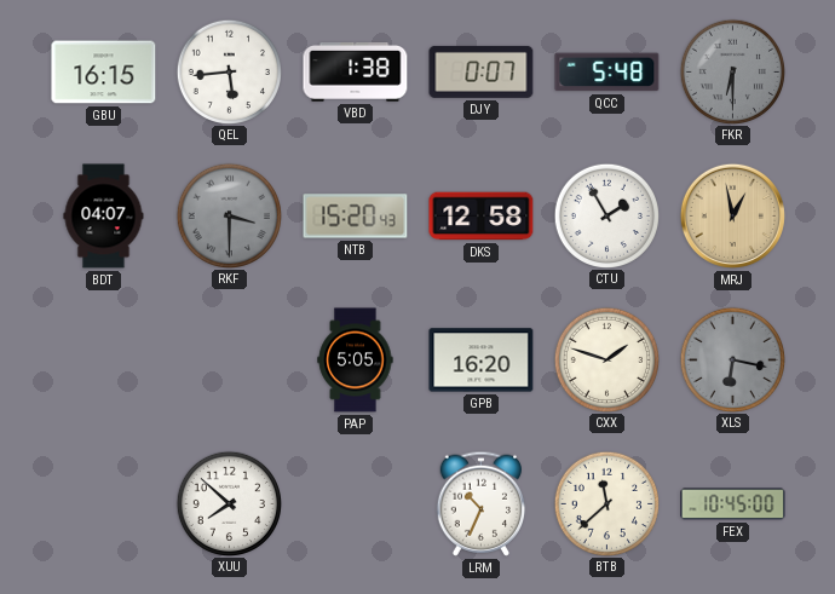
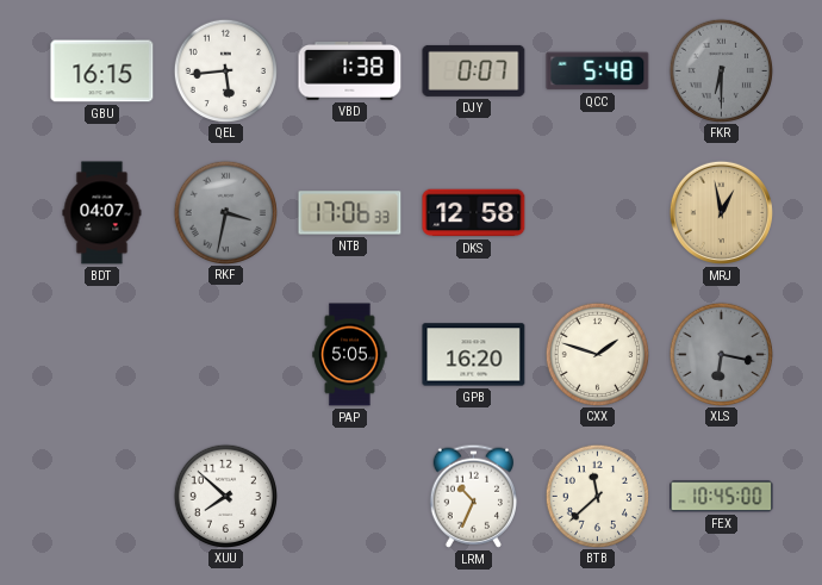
RKF: 3:30 -> 3:32 (225, 212)
NTB: 15:20 -> 17:06 (350, 213)
CTU: 1:55 -> none (606, 215)
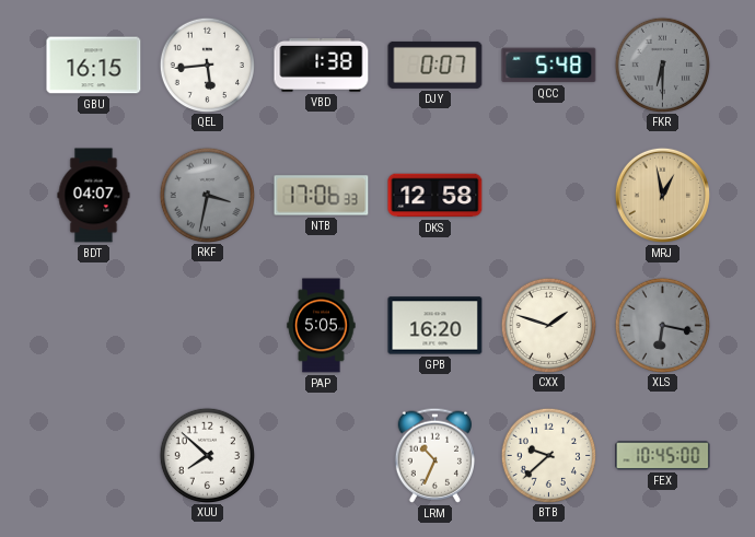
BTB: 11:38 -> 9:38 (548, 455)
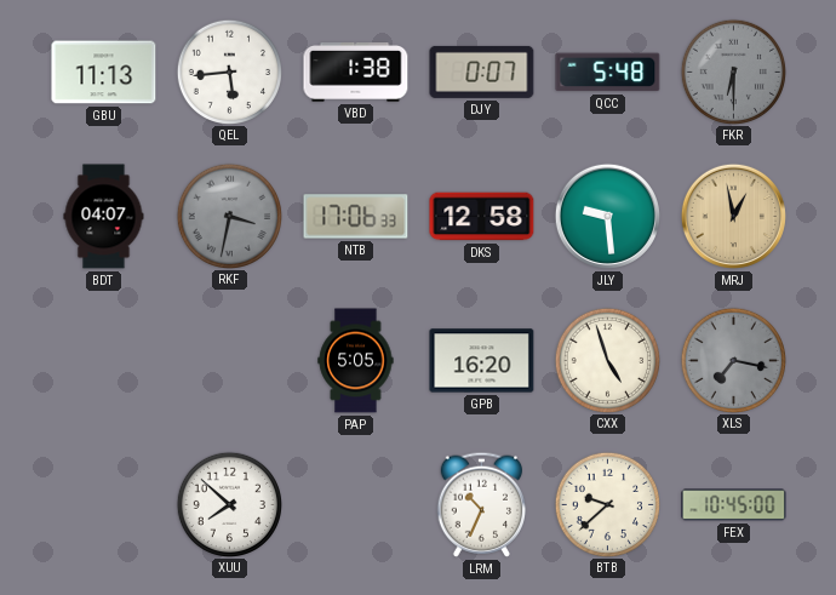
GBU: 16:15 -> 11:13 (104, 73)
JLY: none -> 9:29 (607, 216)
CXX: 1:48 -> 4:57 (607, 360)
XLS: 6:17 -> 7:17 (733, 360)
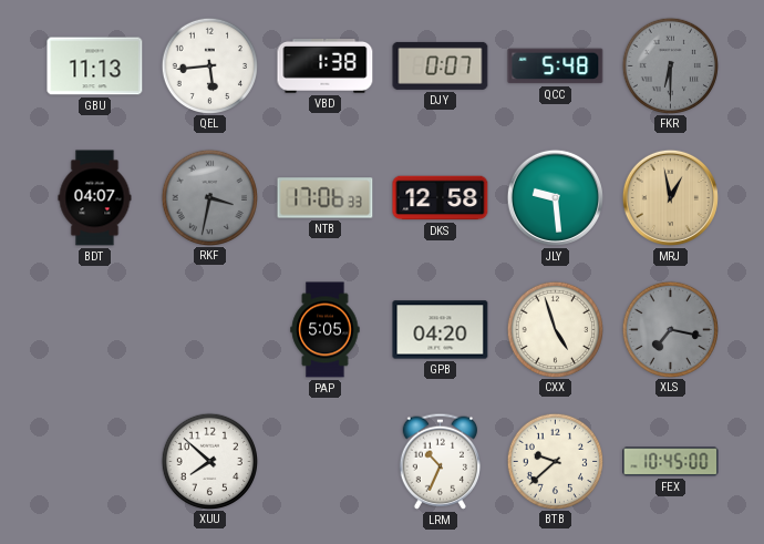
GPB: 16:20 -> 04:20 (441, 330)
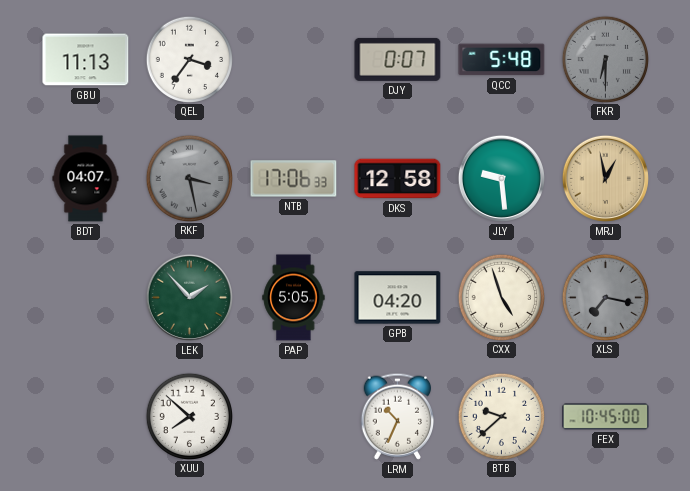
QEL: 5:44 -> 3:36 (189, 59)
VBD: 1:38 -> none (326, 66)
RKF: 3:32 -> 3:28 (189, 178)
LEK: none -> 1:53 (189, 297)
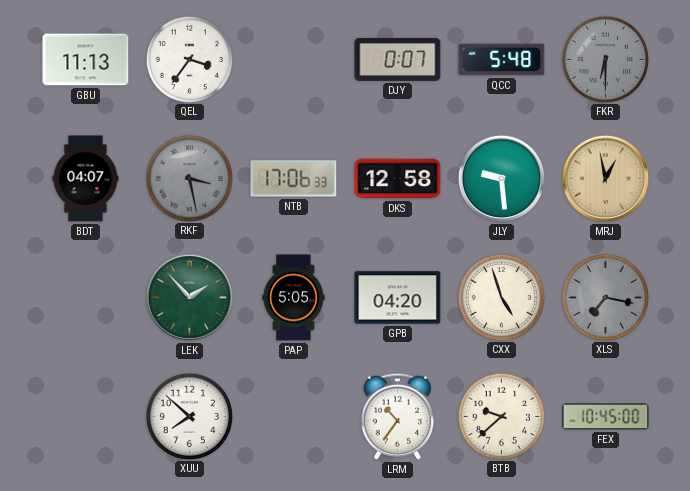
LRM: 10:34 -> 10:36 (397, 416)
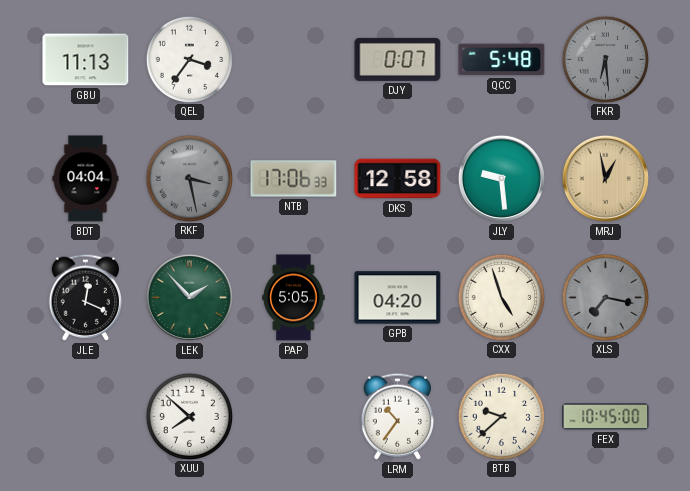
FKR: 6:30 -> 6:29 (605, 59)
BDT: 04:07 -> 04:04 (86, 179)
JLE: none -> 12:19 (85, 297)
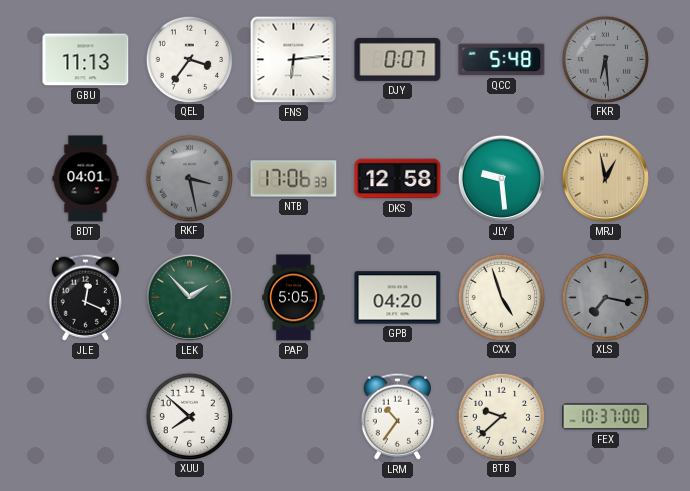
FNS: none -> 6:14 (294, 60)
BDT: 04:04 -> 04:01 (86, 179)
FEX: 10:45 -> 10:37 (606, 417)
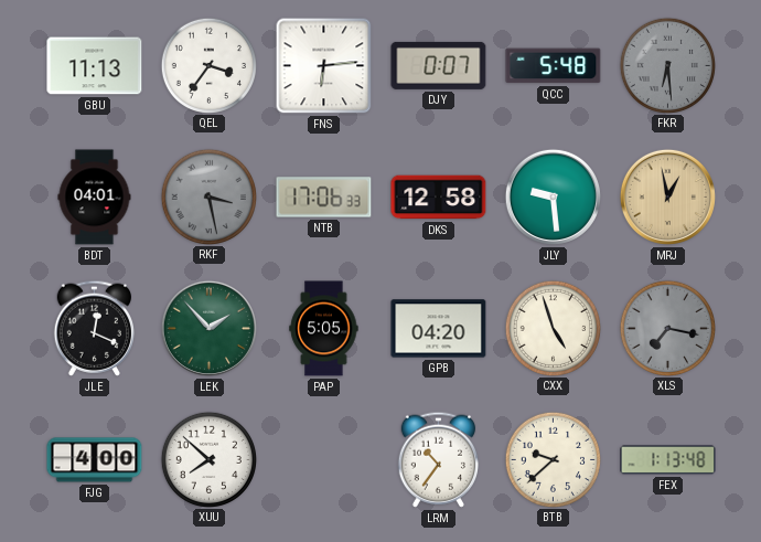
FJG: none -> 4:00 (95, 460)
FEX: 10:37 -> 1:13 (668, 460)
